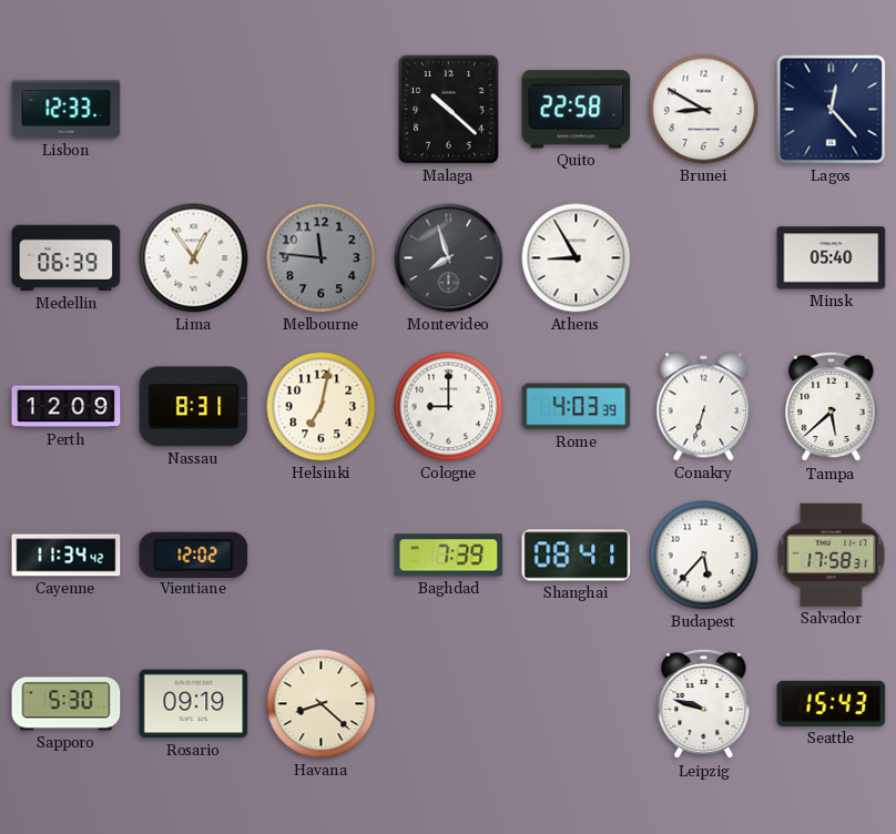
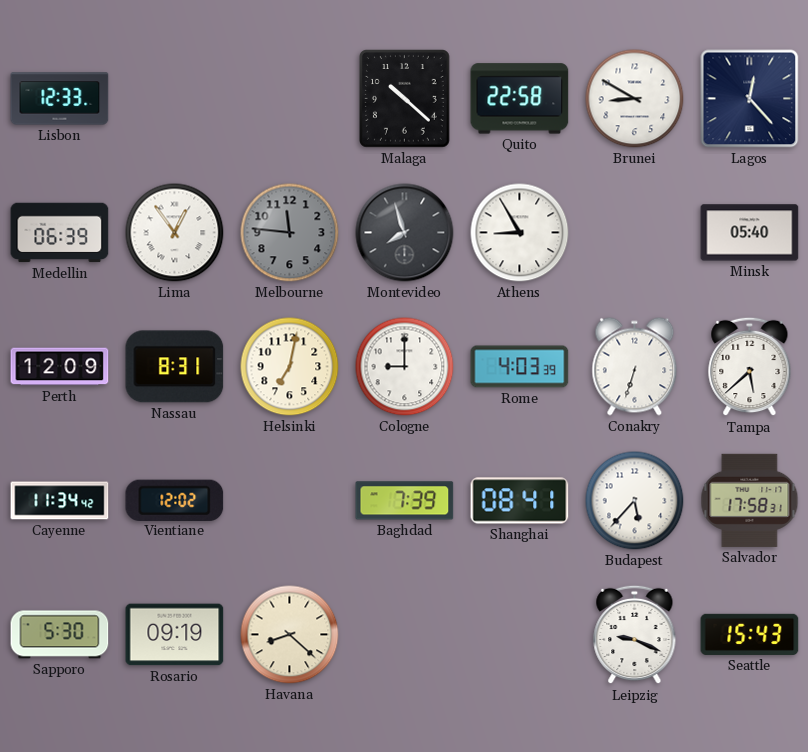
Leipzig: 9:48 -> 9:19 (635, 635)
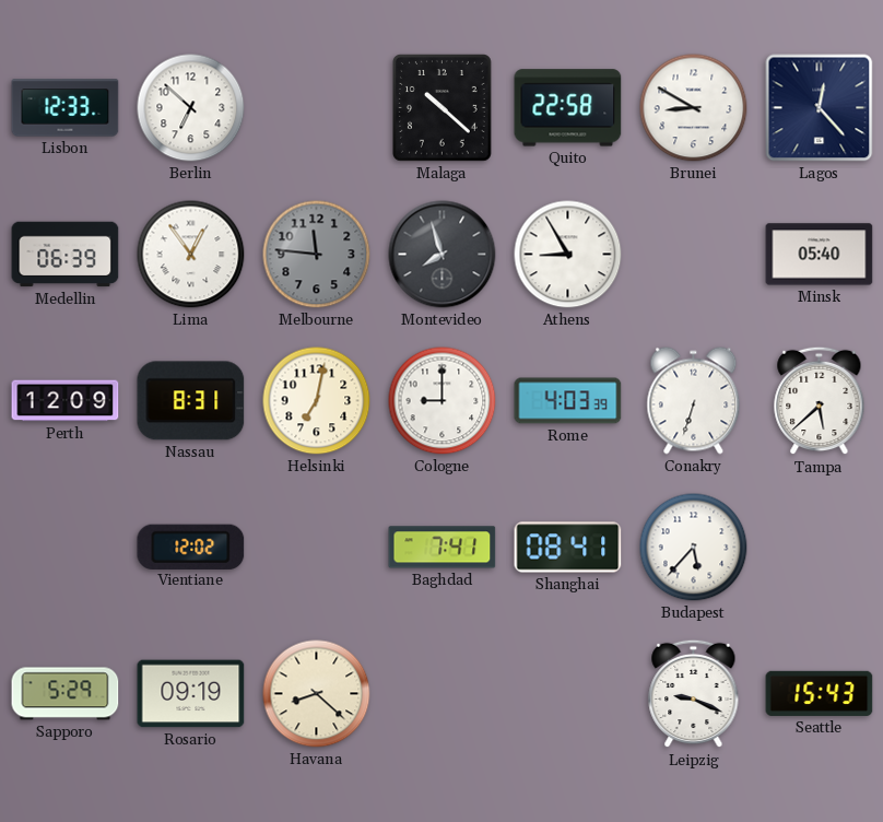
Berlin: none -> 6:52 (191, 108)
Cayenne: 11:34 -> none (60, 501)
Baghdad: 7:39 -> 7:41 (443, 548)
Salvador: 17:58 -> none (750, 500)
Sapporo: 5:30 -> 5:29 (66, 694)
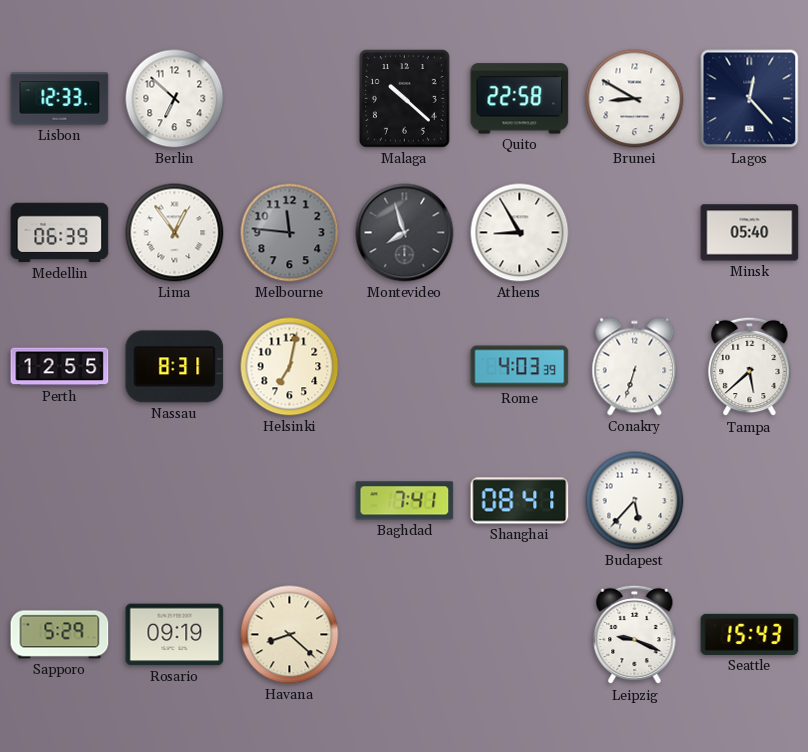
Perth: 12:09 -> 12:55 (60, 367)
Cologne: 9:00 -> none (443, 401)
Vientiane: 12:02 -> none (191, 547)
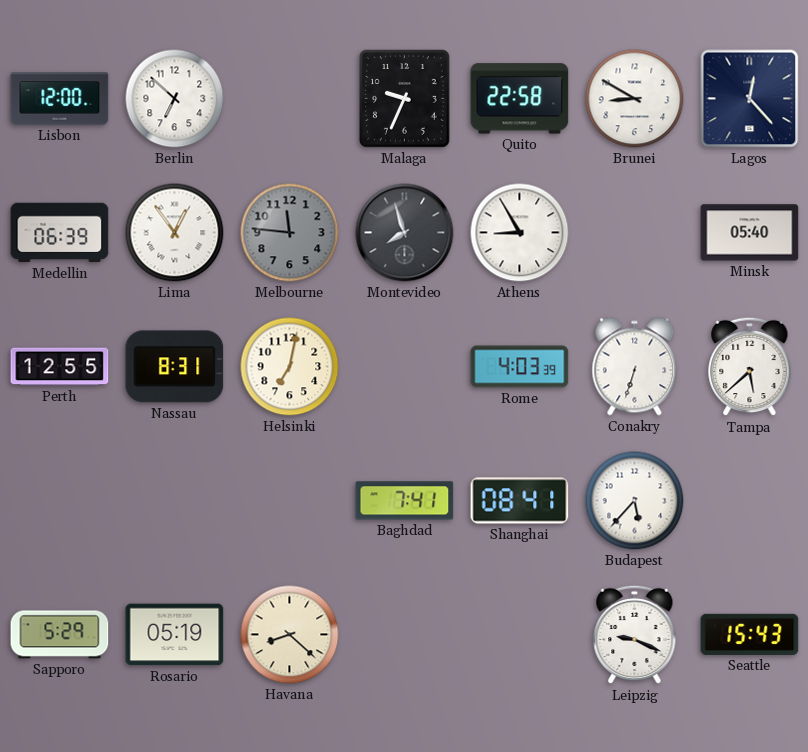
Lisbon: 12:33 -> 12:00 (60, 99)
Malaga: 10:22 -> 9:34 (405, 99)
Rosario: 09:19 -> 05:19 (175, 635)
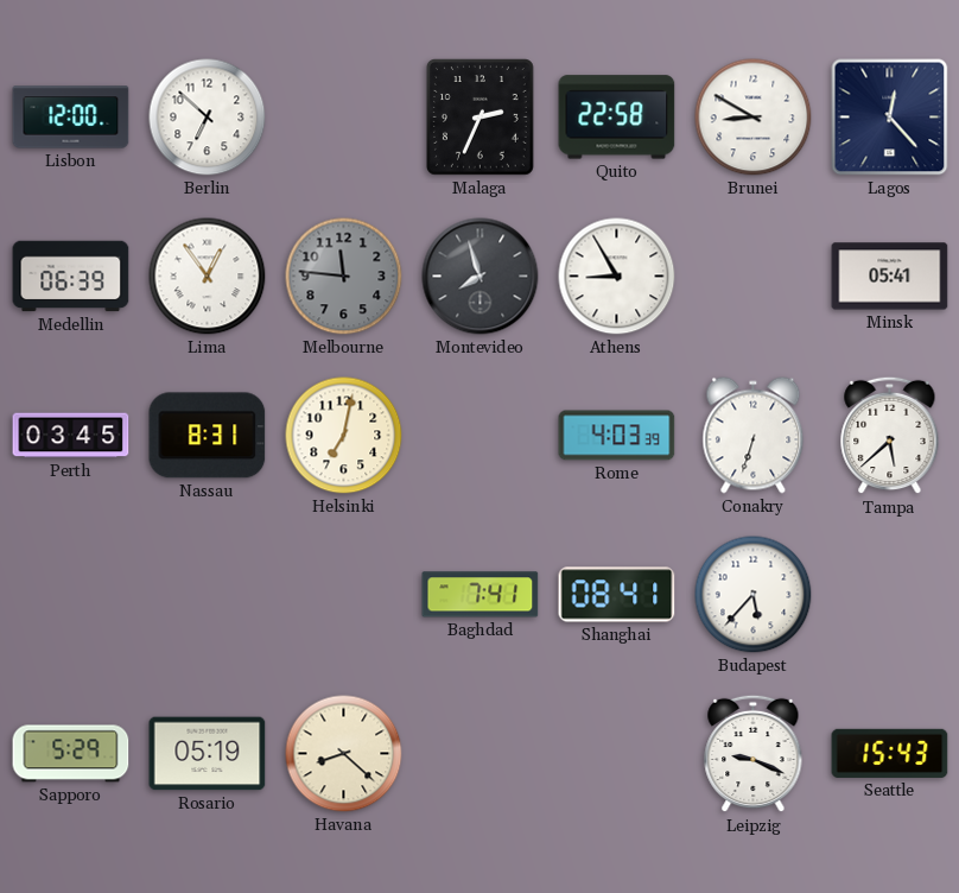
Malaga: 9:34 -> 2:34 (481, 118)
Minsk: 05:40 -> 05:41 (890, 277)
Perth: 12:55 -> 03:45 (71, 436)
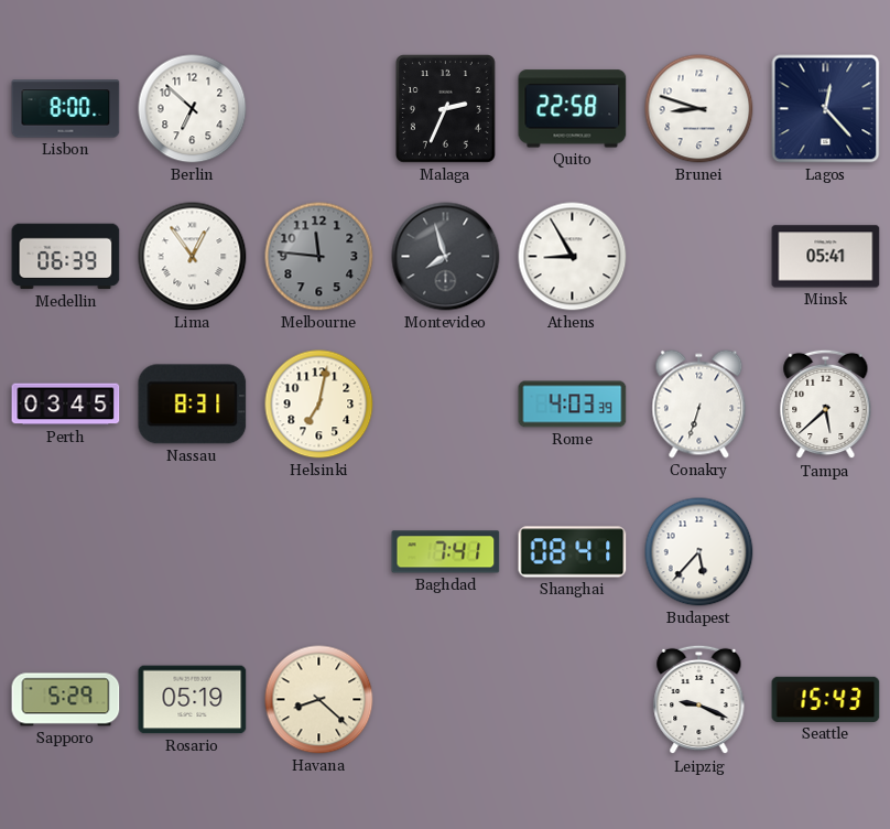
Lisbon: 12:00 -> 8:00 (66, 109)
Brunei: 8:50 -> 8:48 (699, 109)
